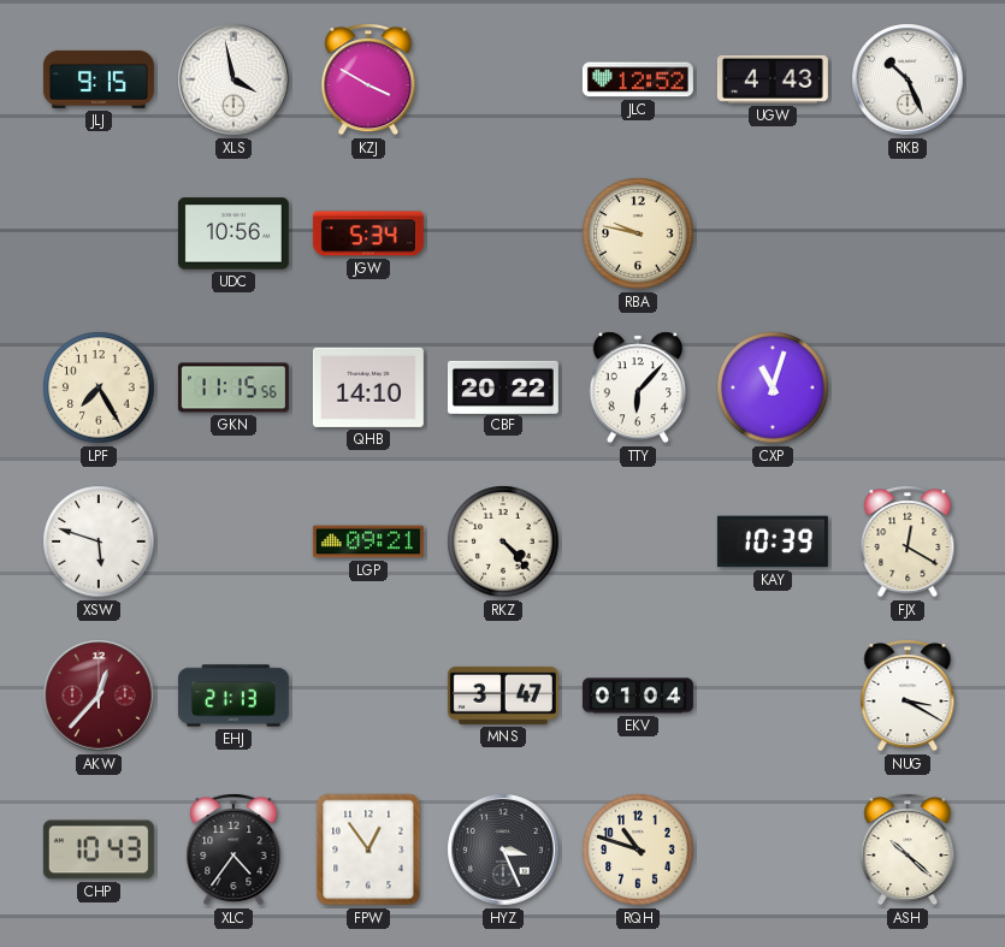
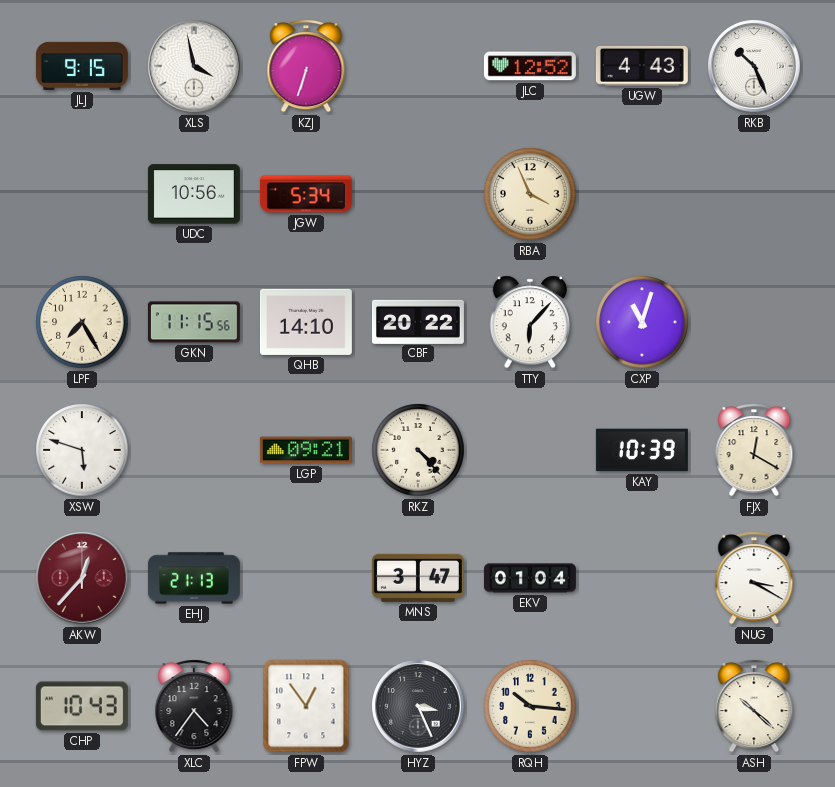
KZJ: 3:50 -> 6:33 (306, 66)
RBA: 9:47 -> 3:56 (530, 194)
RQH: 10:48 -> 10:16 (530, 706)
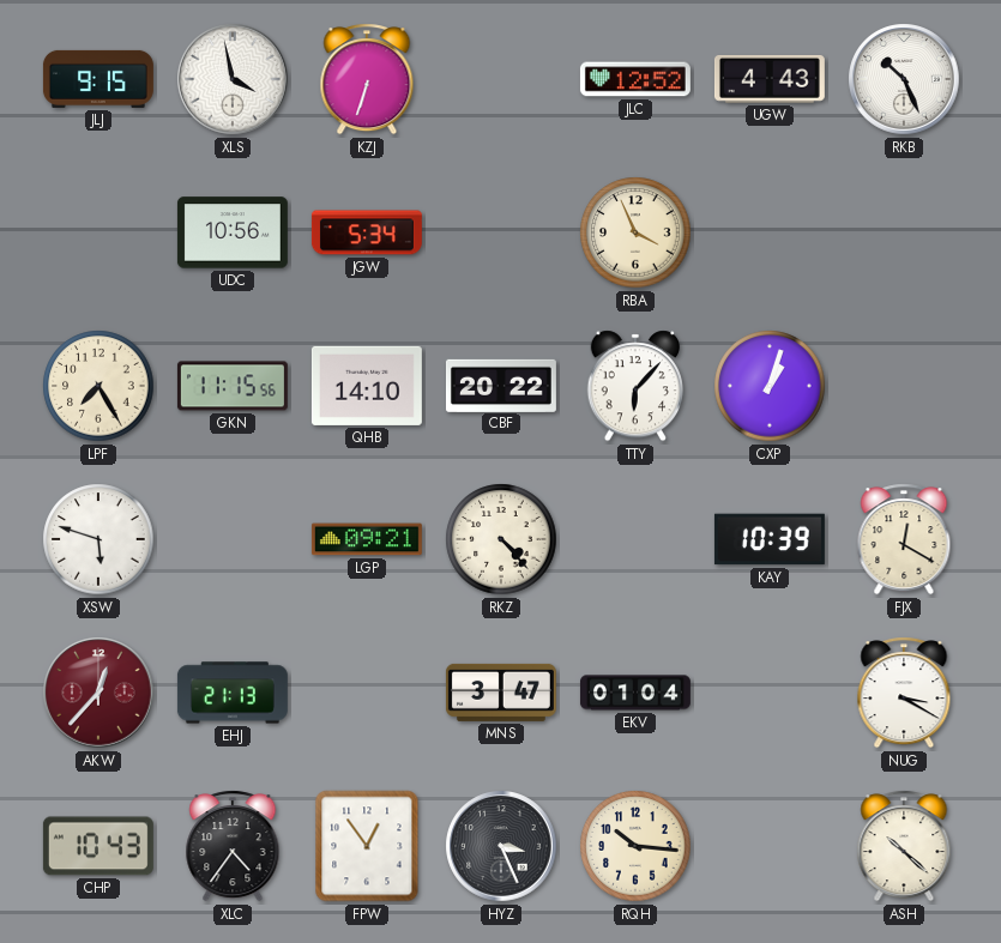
CXP: 11:03 -> 1:03 (770, 386)
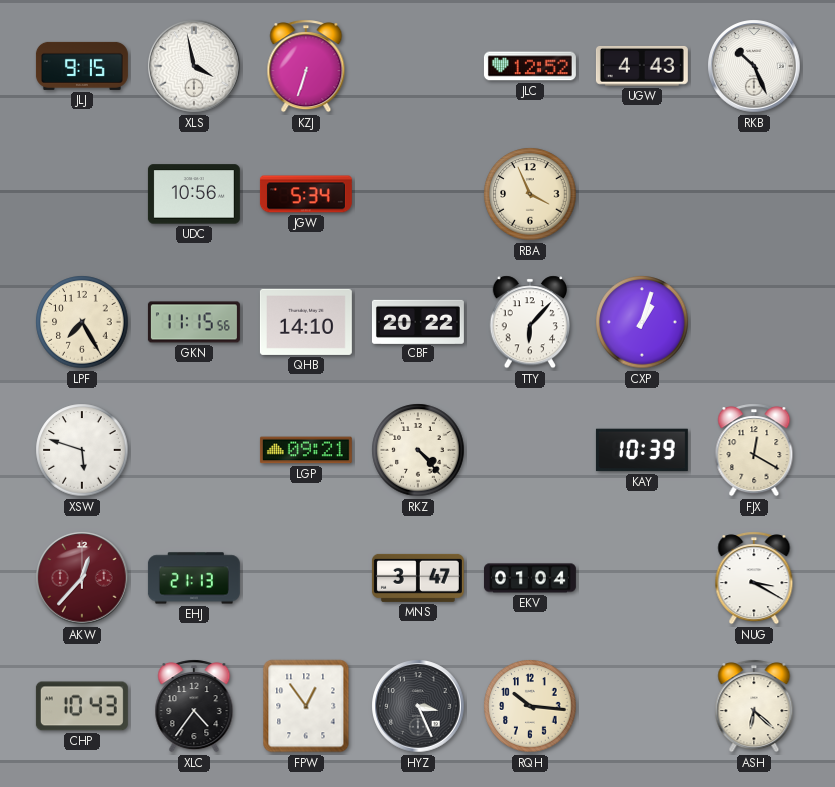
ASH: 10:22 -> 6:22 (754, 706)
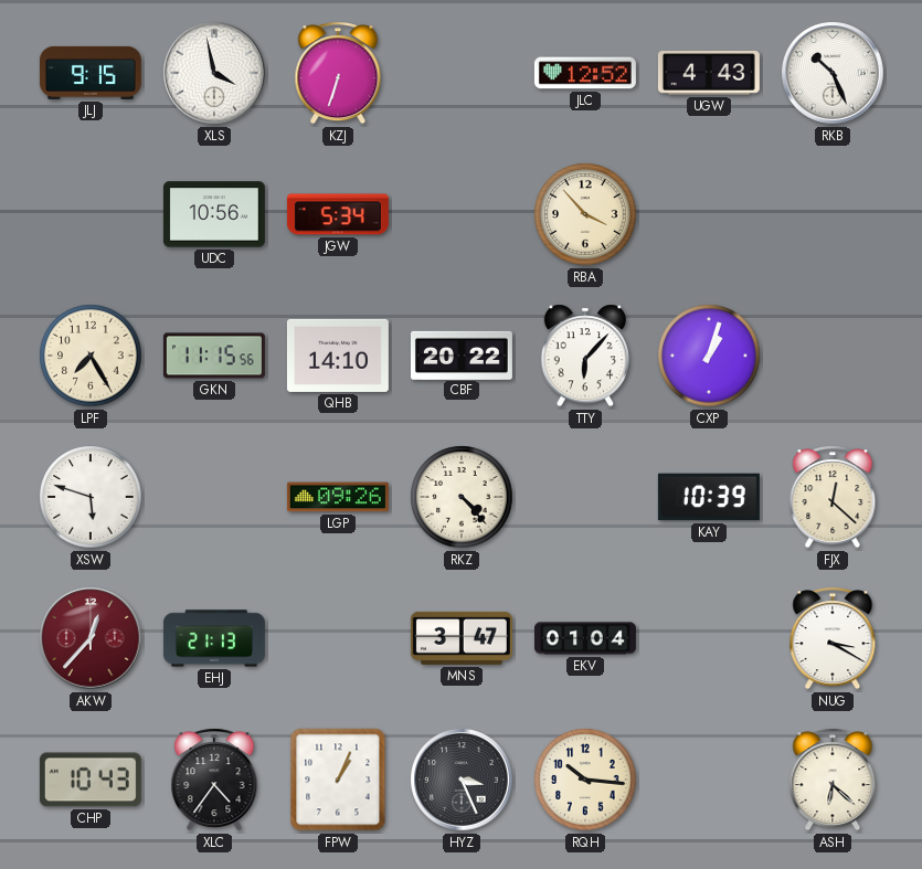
RBA: 3:56 -> 3:53 (585, 214)
LGP: 09:21 -> 09:26 (338, 497)
FJX: 12:20 -> 12:22 (833, 497)
FPW: 12:54 -> 1:04 (338, 780)
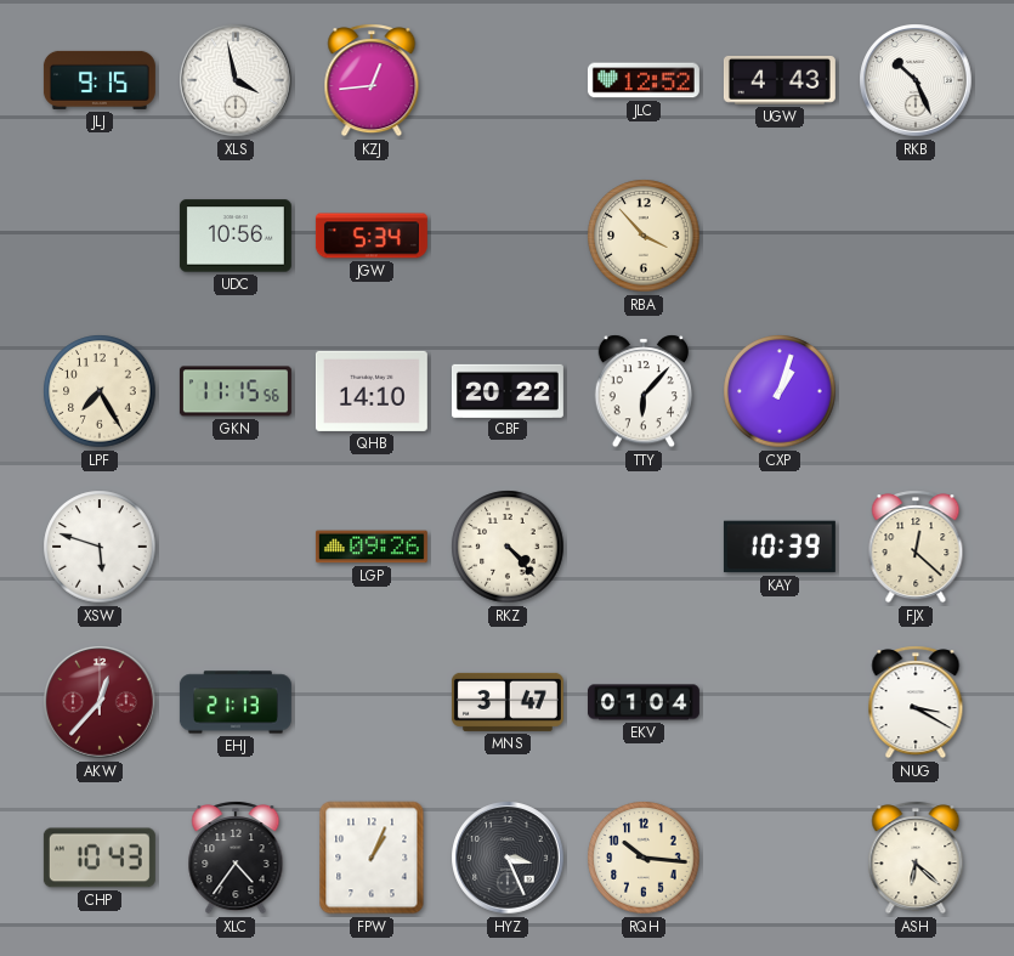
KZJ: 6:33 -> 12:44 (372, 80)
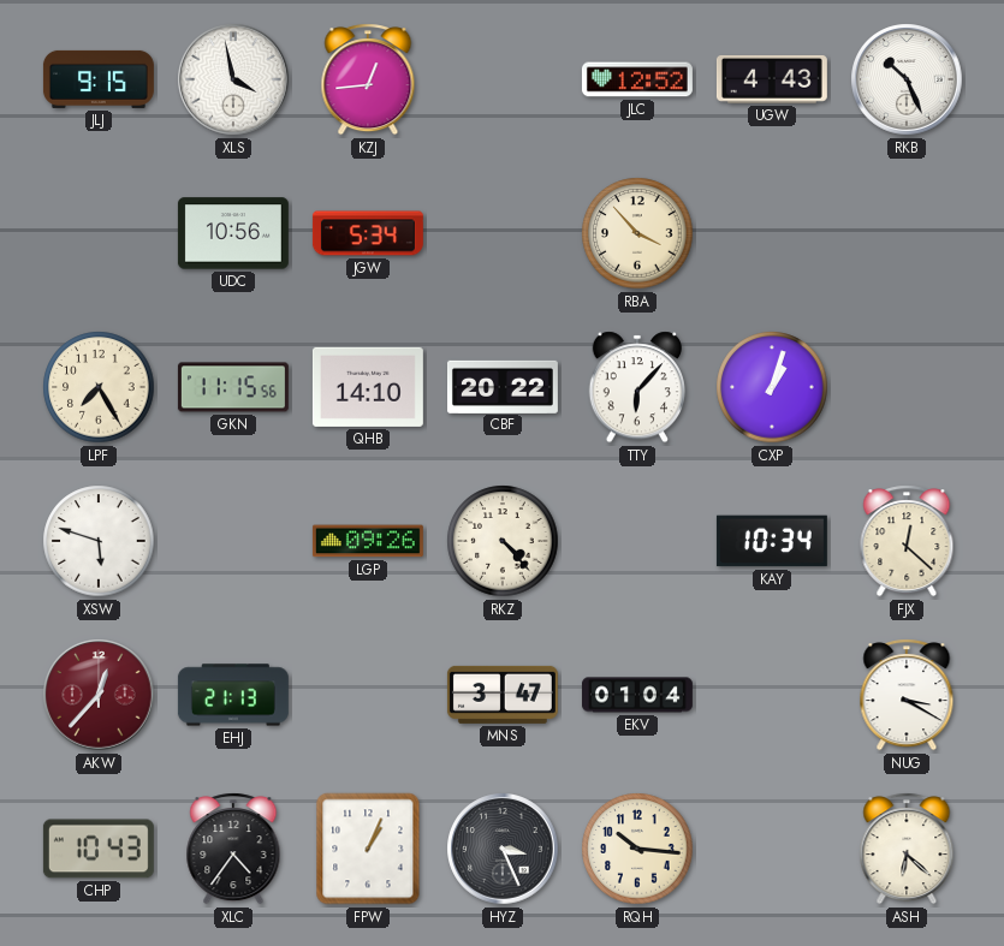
KAY: 10:39 -> 10:34 (772, 541)
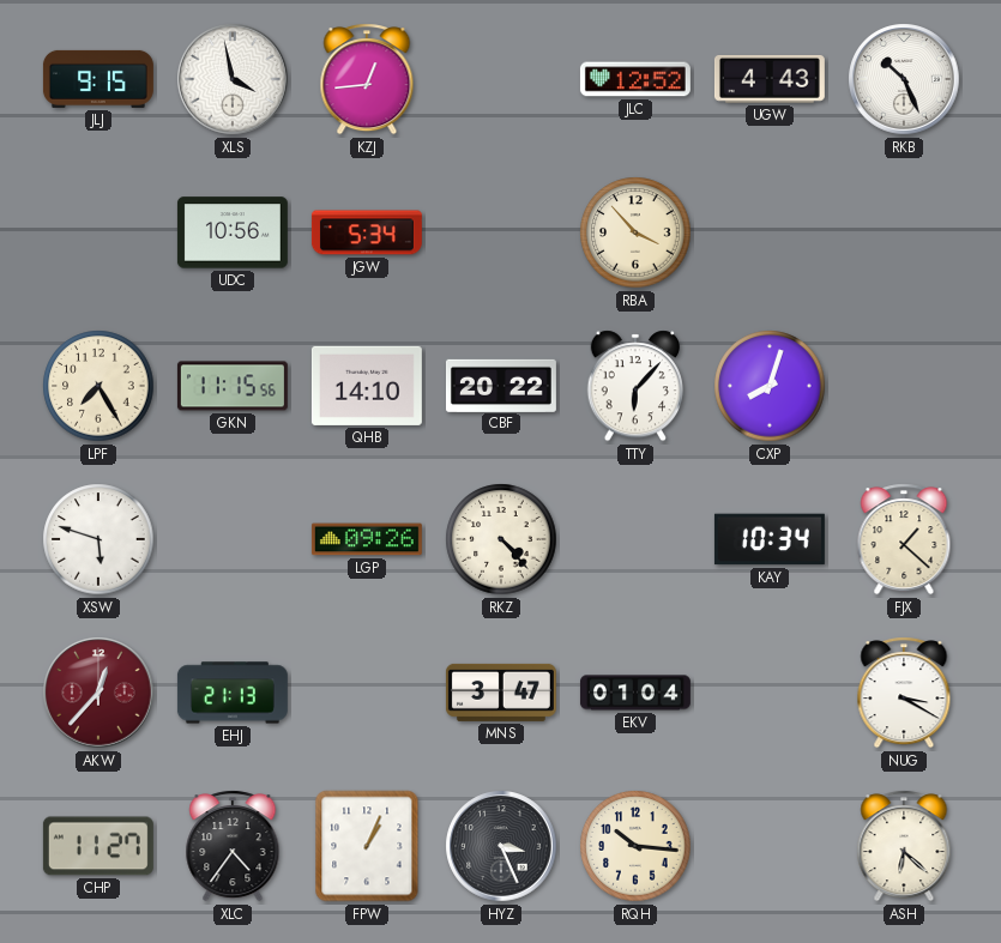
CXP: 1:03 -> 8:03 (770, 386)
FJX: 12:22 -> 1:22 (904, 539)
CHP: 10:43 -> 11:27 (98, 846)
